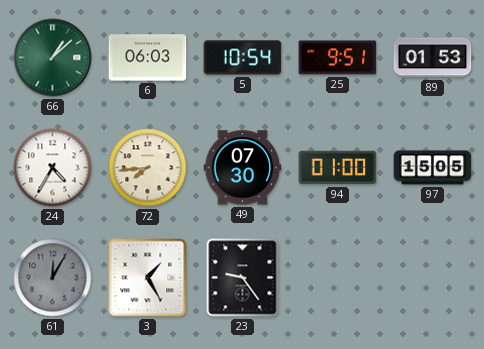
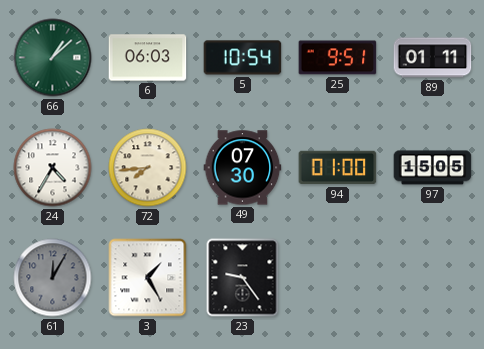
89: 01:53 -> 01:11 (433, 58)
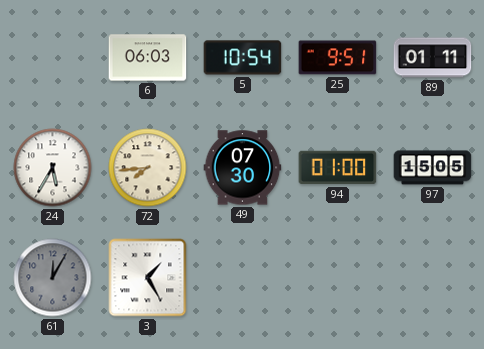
66: 1:08 -> none (53, 58)
24: 4:35 -> 5:35 (53, 168)
23: 9:24 -> none (243, 278)
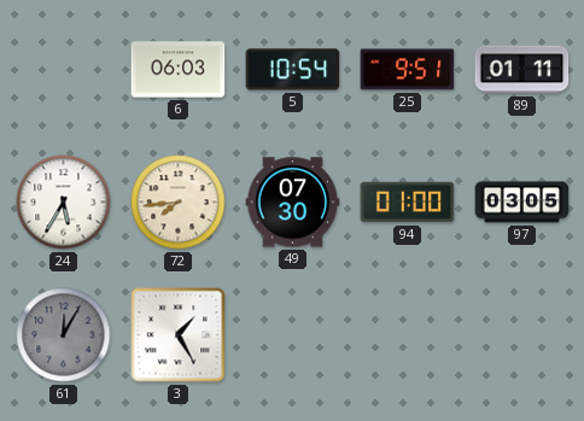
97: 15:05 -> 03:05 (522, 203)
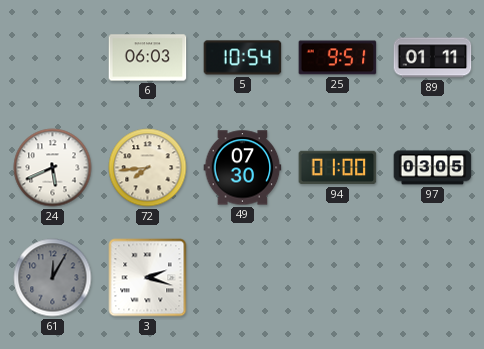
24: 5:35 -> 5:41 (53, 168)
3: 1:25 -> 2:18 (148, 278)
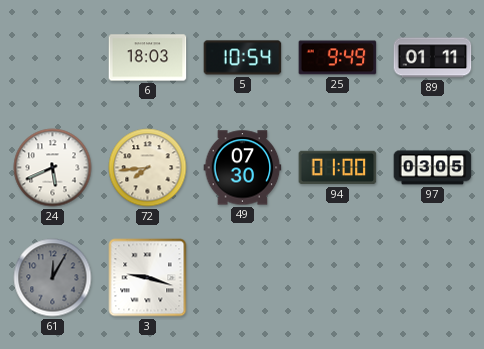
6: 06:03 -> 18:03 (148, 58)
25: 9:51 -> 9:49 (338, 58)
3: 2:18 -> 9:18 (148, 278)
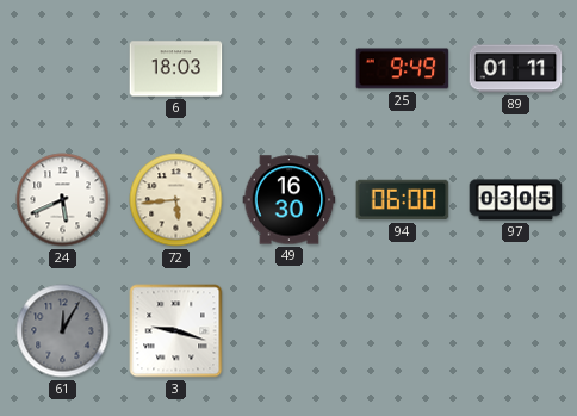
5: 10:54 -> none (243, 58)
72: 7:44 -> 5:44 (176, 200)
49: 07:30 -> 16:30 (290, 200)
94: 01:00 -> 06:00 (403, 200)
